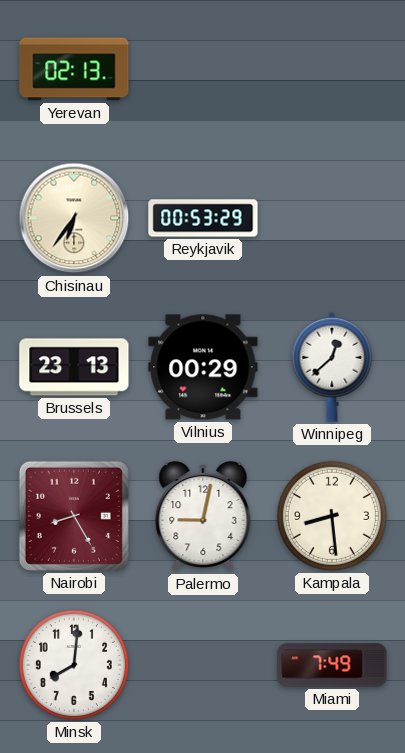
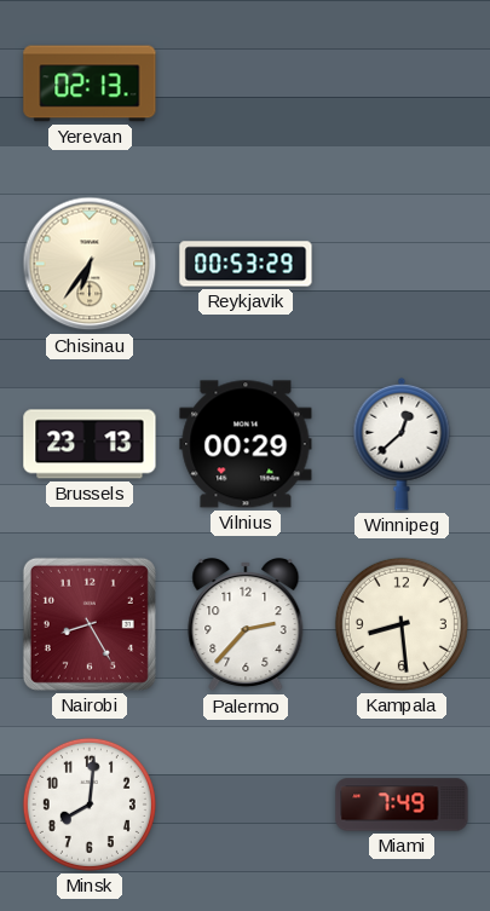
Palermo: 9:02 -> 2:37 (246, 625)
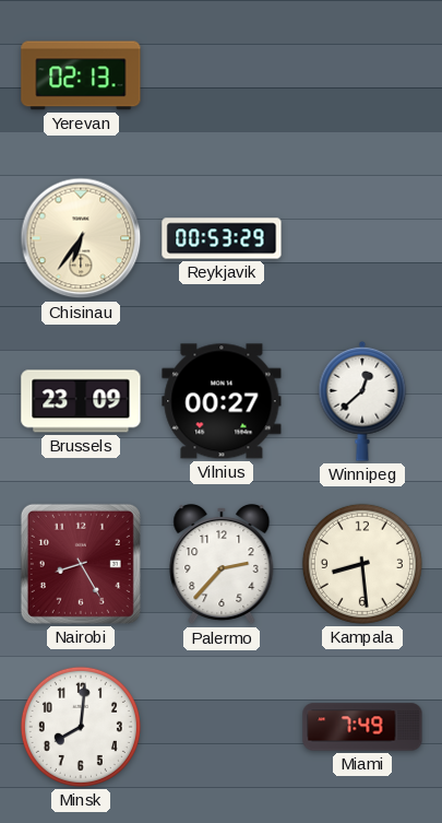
Brussels: 23:13 -> 23:09 (81, 401)
Vilnius: 00:29 -> 00:27 (222, 401)
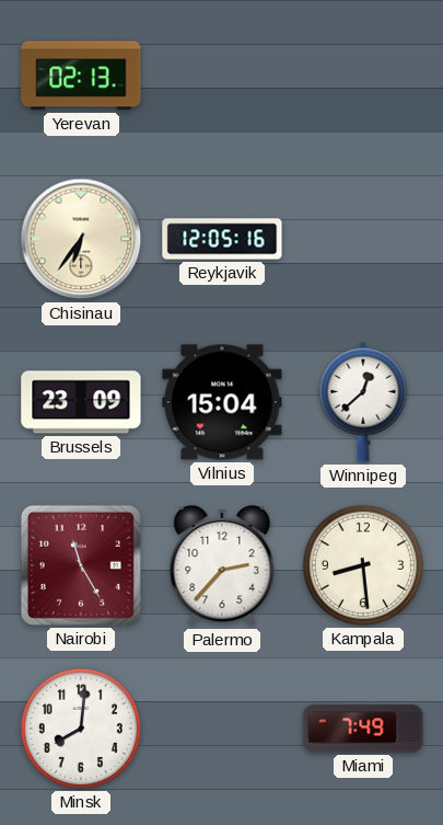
Reykjavik: 00:53 -> 12:05 (222, 239)
Vilnius: 00:27 -> 15:04 (222, 402)
Nairobi: 8:25 -> 11:25 (81, 565)
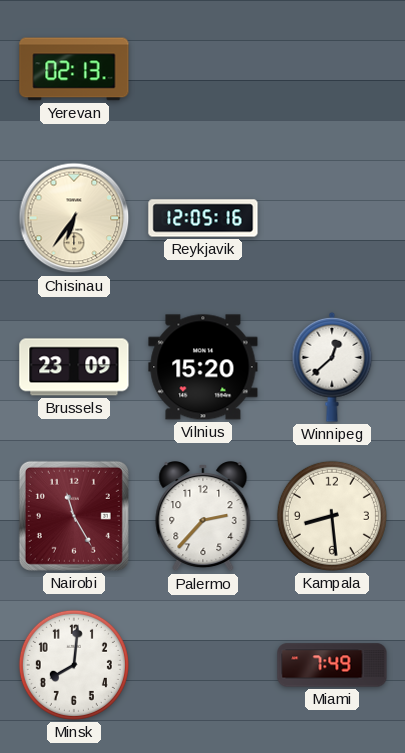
Vilnius: 15:04 -> 15:20 (203, 367)
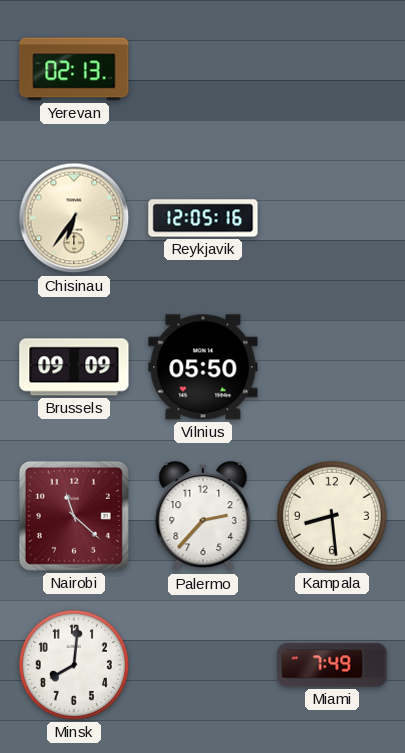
Brussels: 23:09 -> 09:09 (74, 367)
Vilnius: 15:20 -> 05:50 (203, 367)
Winnipeg: 12:38 -> none (332, 367)
Nairobi: 11:25 -> 11:22 (74, 516)
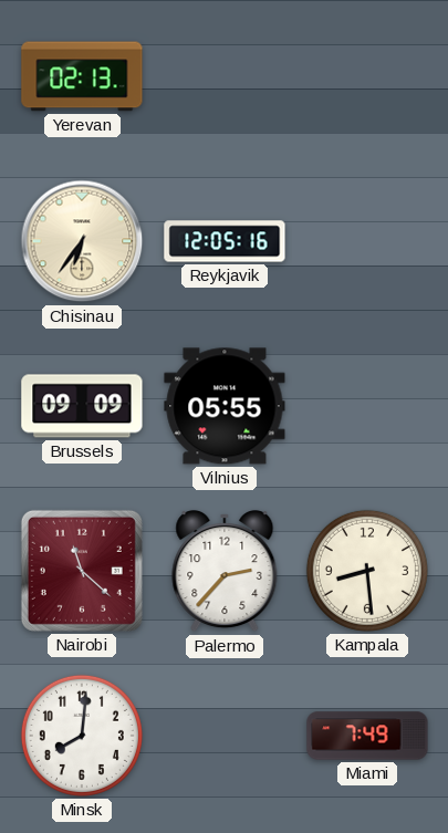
Vilnius: 05:50 -> 05:55 (225, 406)
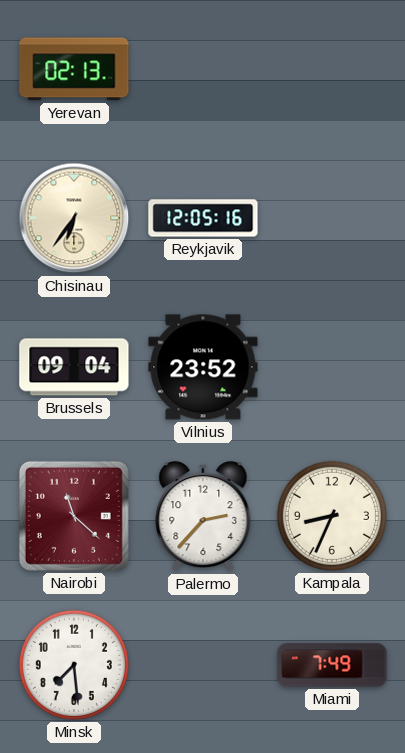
Brussels: 09:09 -> 09:04 (74, 367)
Vilnius: 05:55 -> 23:52 (203, 367)
Kampala: 8:29 -> 8:34 (332, 516)
Minsk: 8:01 -> 7:29 (74, 665)
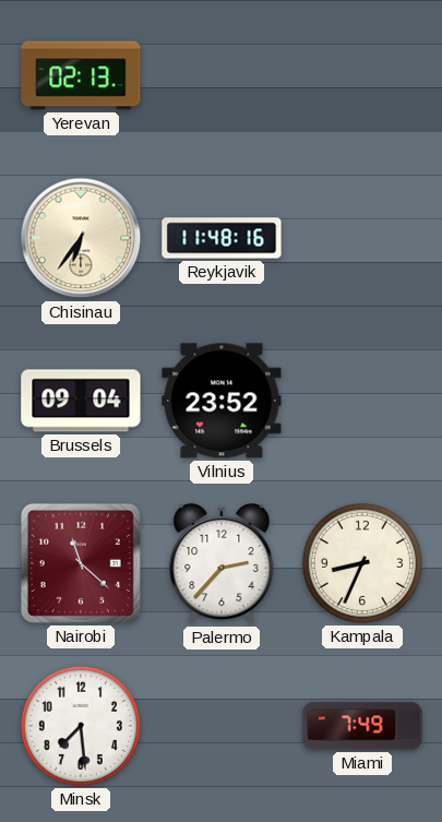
Reykjavik: 12:05 -> 11:48 (222, 238)
